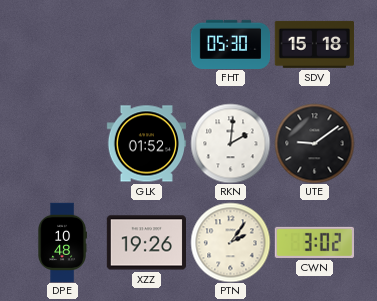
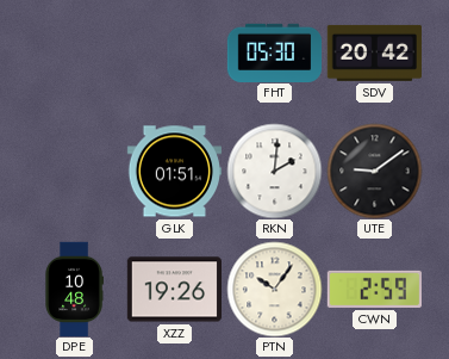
SDV: 15:18 -> 20:42 (374, 52)
GLK: 01:52 -> 01:51 (174, 172)
PTN: 2:06 -> 10:06 (274, 289)
CWN: 3:02 -> 2:59 (374, 289)
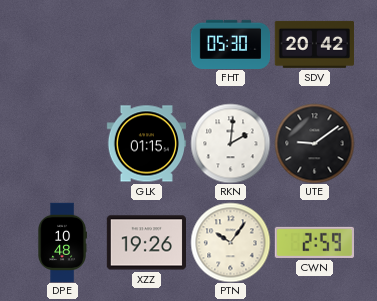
GLK: 01:51 -> 01:15 (146, 144)
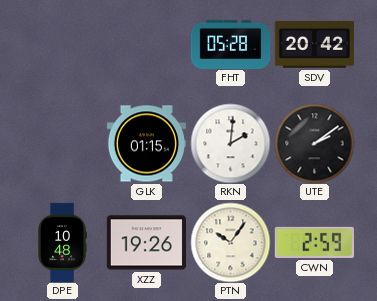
FHT: 05:30 -> 05:28 (230, 44)
UTE: 9:09 -> 2:09 (314, 143)
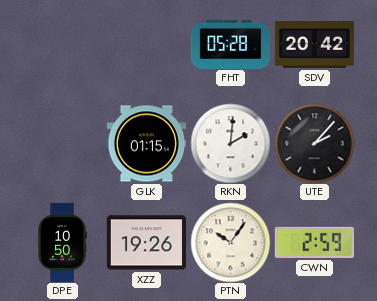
UTE: 2:09 -> 2:07 (314, 143)
DPE: 10:48 -> 10:50 (62, 242)
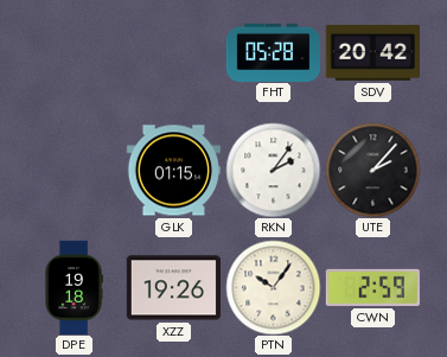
RKN: 2:01 -> 2:06 (273, 170)
DPE: 10:50 -> 19:18 (74, 287)
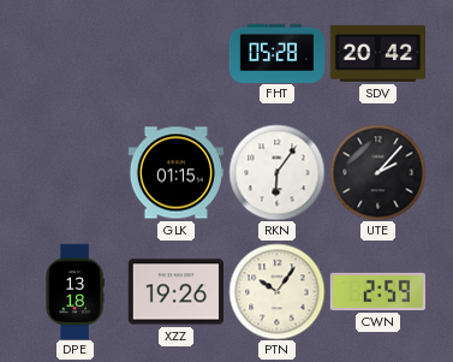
RKN: 2:06 -> 6:06 (276, 172)
DPE: 19:18 -> 13:18 (74, 291)
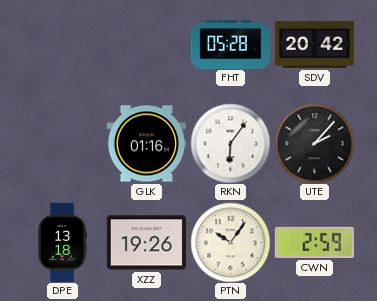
GLK: 01:15 -> 01:16 (146, 144)
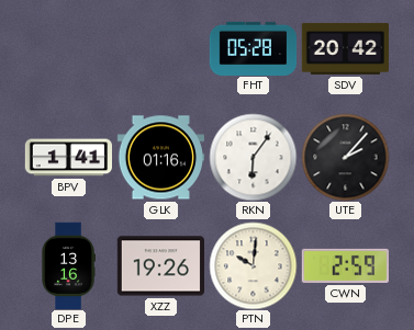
BPV: none -> 1:41 (68, 158)
DPE: 13:18 -> 13:16 (68, 265)
PTN: 10:06 -> 10:01 (253, 265)
